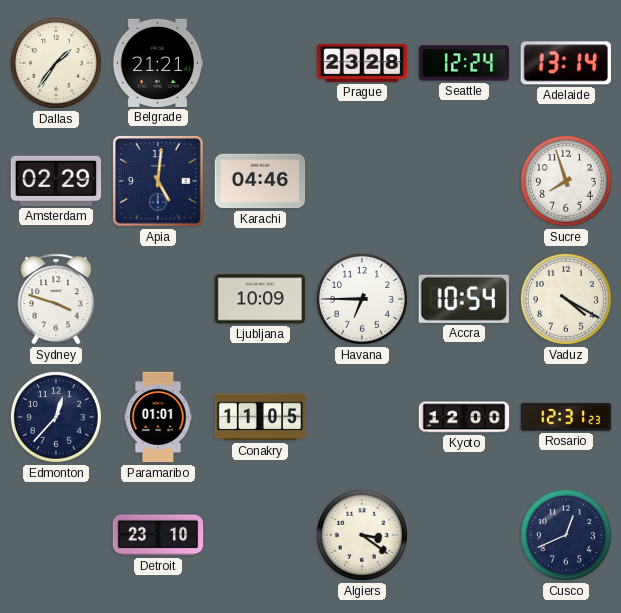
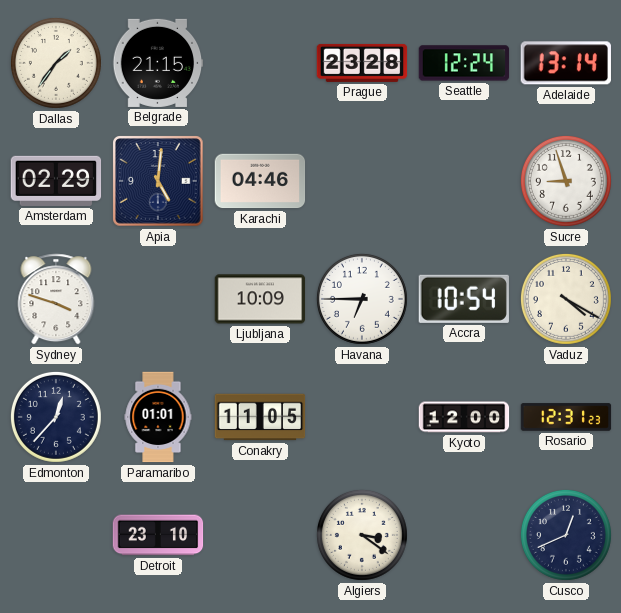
Belgrade: 21:21 -> 21:15 (158, 63)
Sucre: 7:57 -> 8:57 (566, 181)
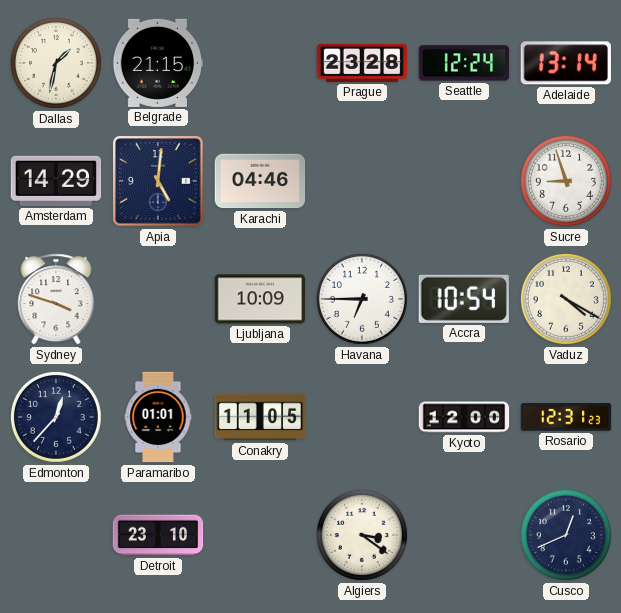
Dallas: 1:36 -> 1:32 (56, 63)
Amsterdam: 02:29 -> 14:29 (56, 181)
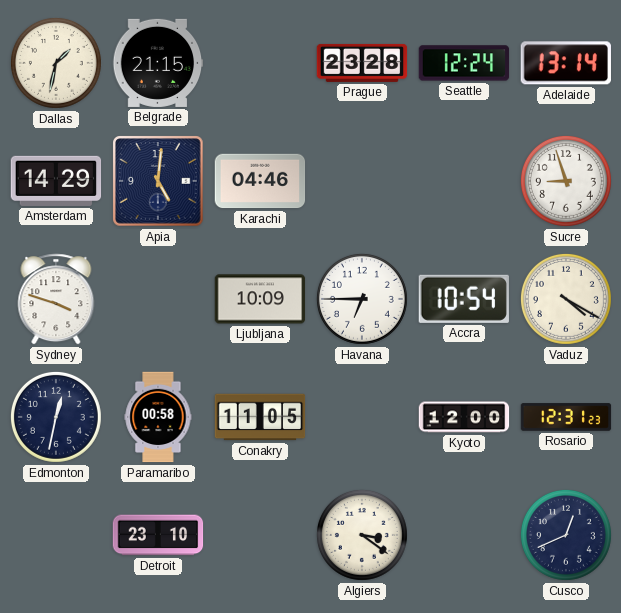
Edmonton: 12:37 -> 12:32 (56, 417)
Paramaribo: 01:01 -> 00:58 (158, 417)
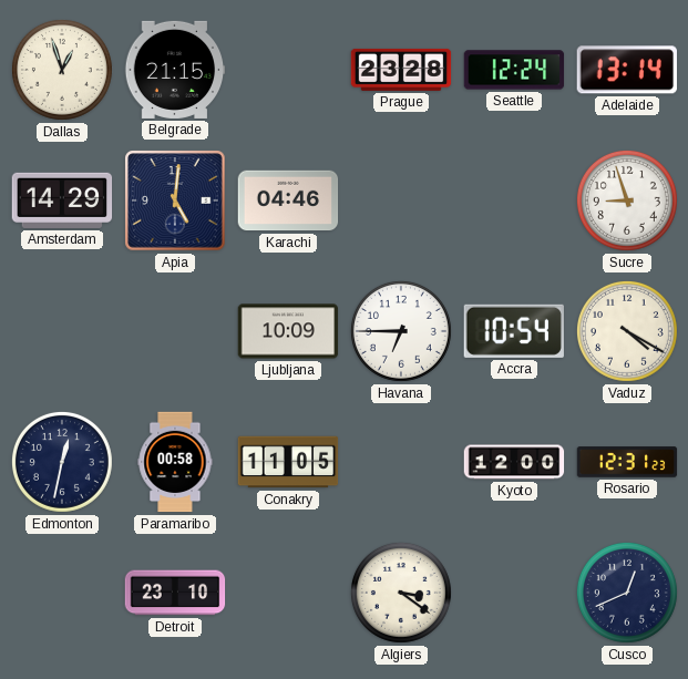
Dallas: 1:32 -> 12:57 (62, 70)
Sydney: 3:48 -> none (56, 299)
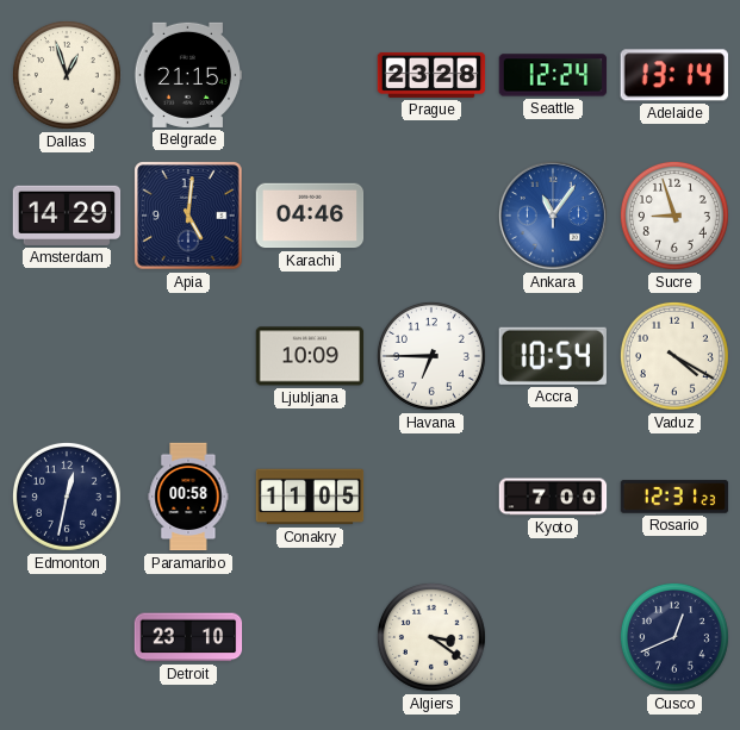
Ankara: none -> 11:06 (553, 216)
Kyoto: 12:00 -> 7:00 (553, 497)
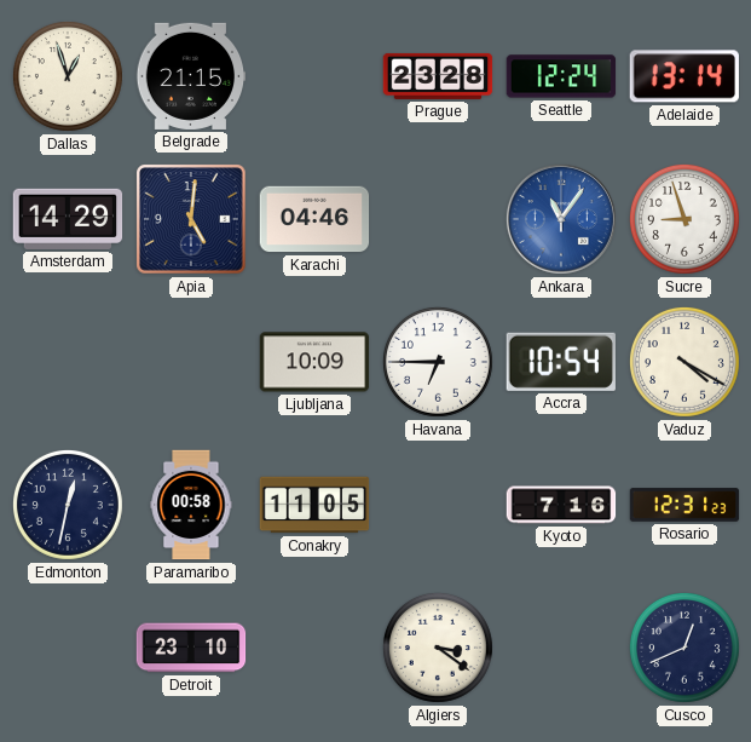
Kyoto: 7:00 -> 7:16 (561, 505)
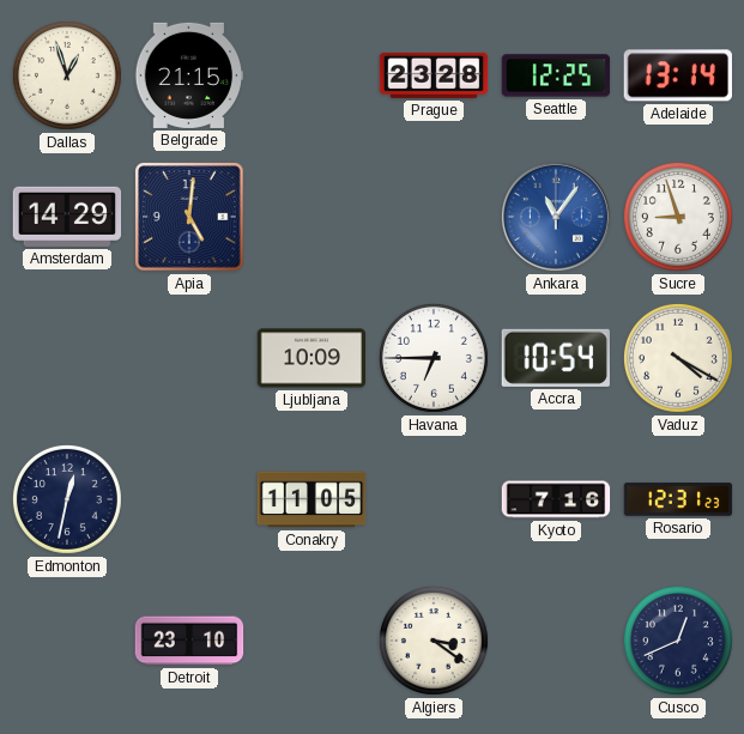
Seattle: 12:24 -> 12:25 (556, 75)
Karachi: 04:46 -> none (314, 219)
Paramaribo: 00:58 -> none (191, 505)
